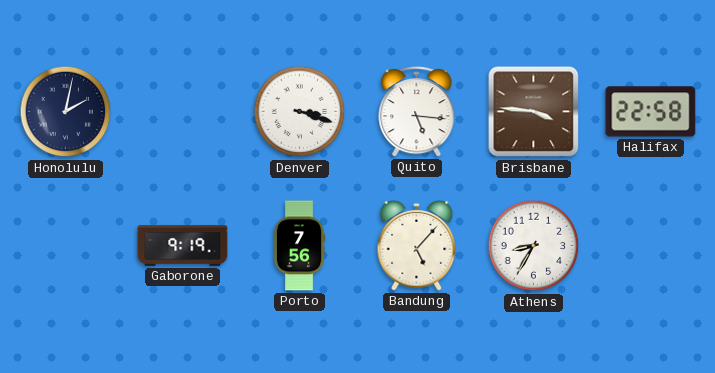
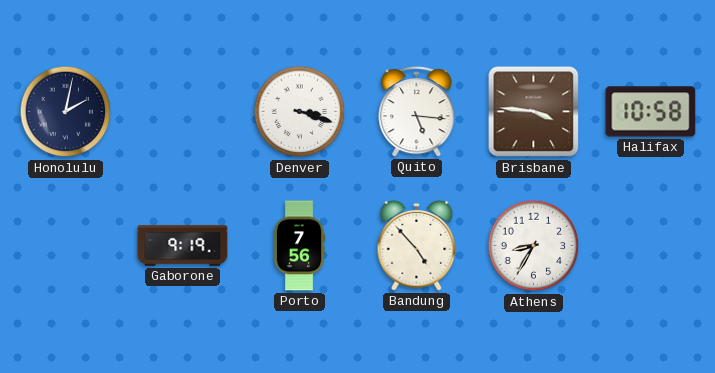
Halifax: 22:58 -> 10:58 (651, 112)
Bandung: 5:07 -> 4:53 (417, 246)
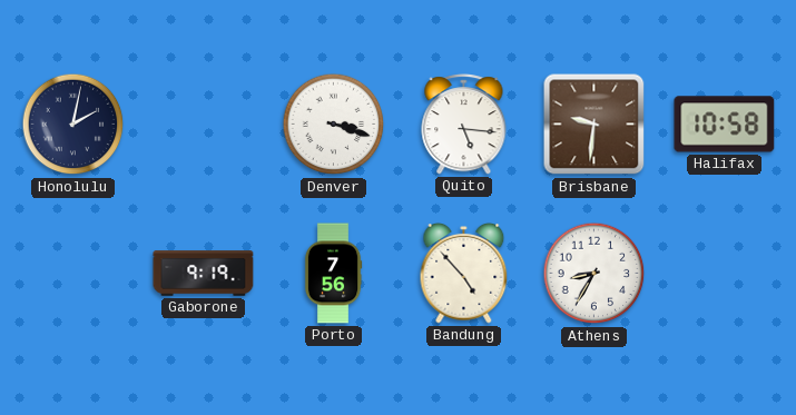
Brisbane: 3:46 -> 9:31 (594, 125)
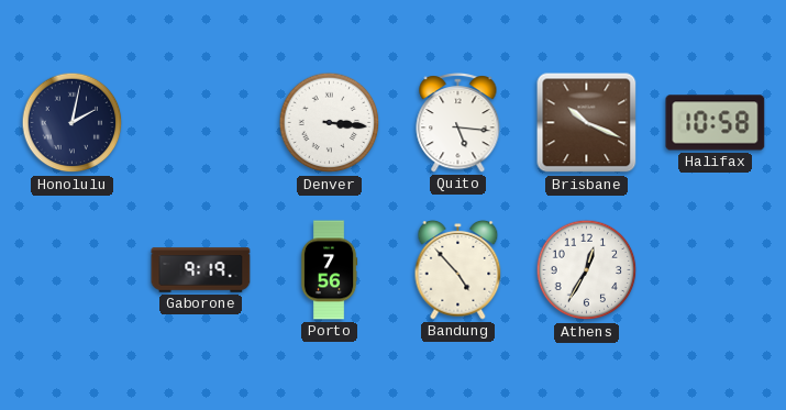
Denver: 3:18 -> 3:16 (330, 123)
Brisbane: 9:31 -> 10:19 (587, 123)
Athens: 8:35 -> 12:35 (587, 270)
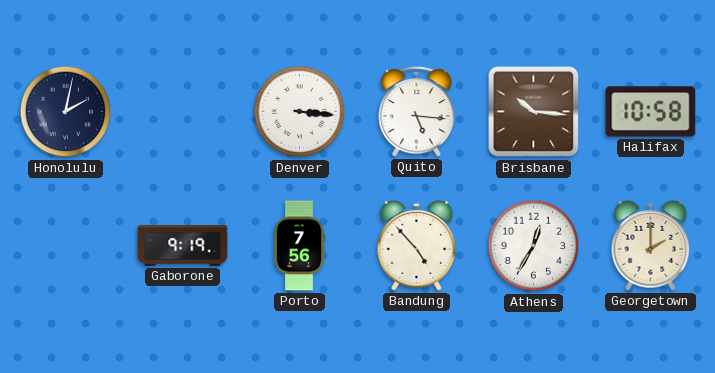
Brisbane: 10:19 -> 10:16 (534, 112)
Georgetown: none -> 2:00 (651, 246)
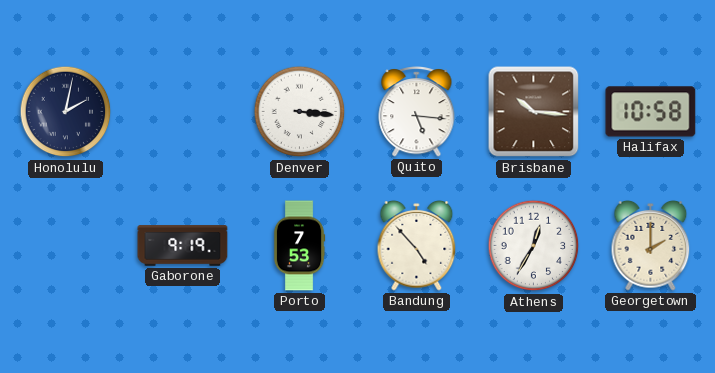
Porto: 7:56 -> 7:53 (299, 246)
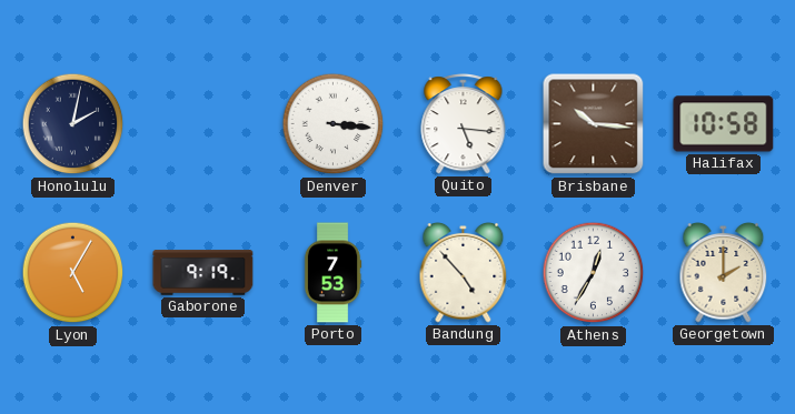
Lyon: none -> 5:05 (73, 273)
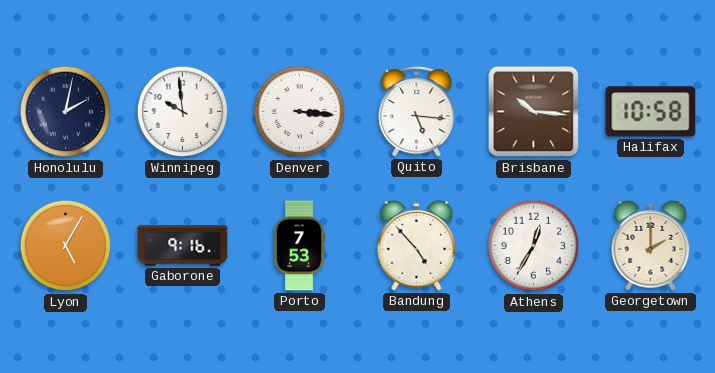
Winnipeg: none -> 9:59 (183, 112)
Gaborone: 9:19 -> 9:16 (183, 246)
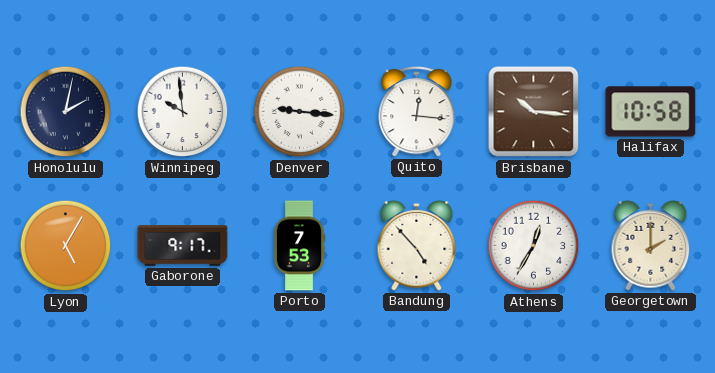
Denver: 3:16 -> 9:16 (300, 112)
Quito: 5:16 -> 12:16 (417, 112)
Gaborone: 9:16 -> 9:17 (183, 246)
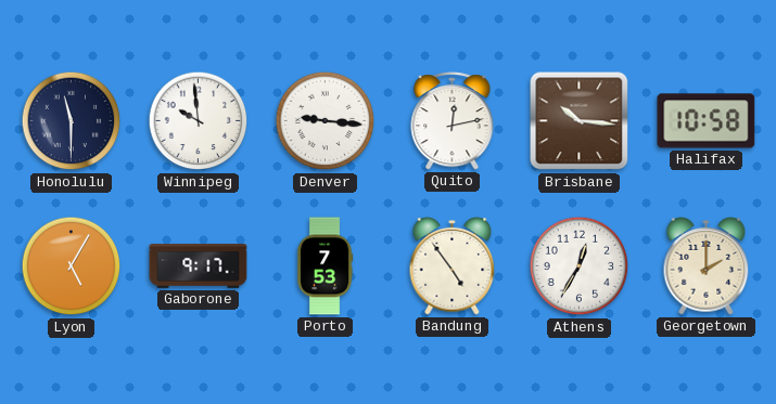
Honolulu: 2:02 -> 11:30 (72, 121)
Quito: 12:16 -> 12:13 (453, 121)
Bandung: 4:53 -> 4:54 (453, 266)
